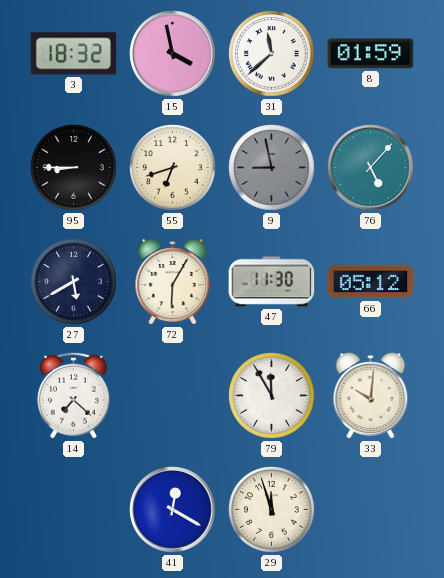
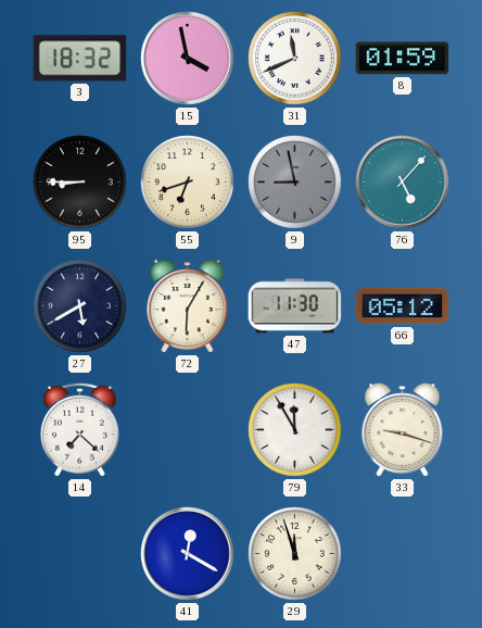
31: 11:38 -> 11:41 (295, 59)
33: 10:01 -> 9:18 (403, 430)
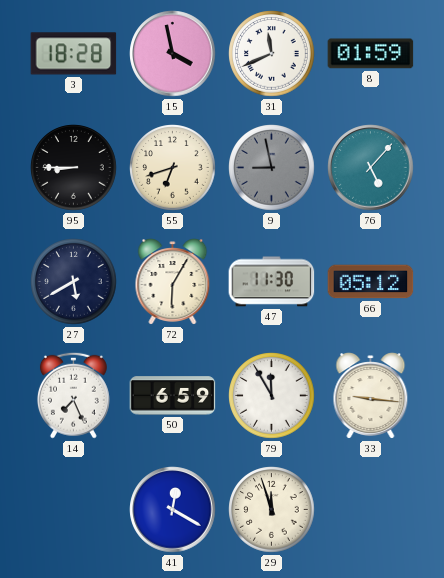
3: 18:32 -> 18:28 (74, 54)
14: 7:22 -> 7:26 (73, 395)
50: none -> 6:59 (173, 396)
33: 9:18 -> 9:16 (371, 396)
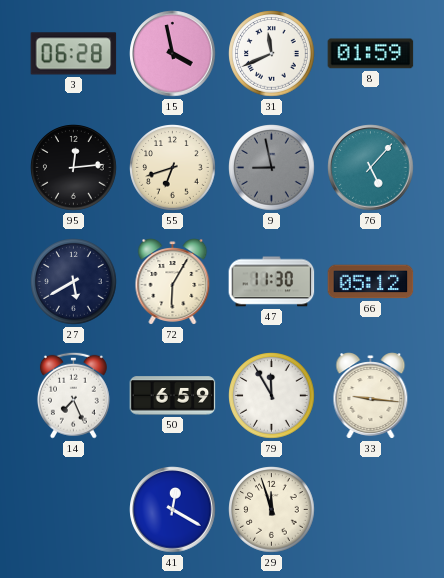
3: 18:28 -> 06:28 (74, 54)
95: 8:45 -> 12:14 (74, 168)
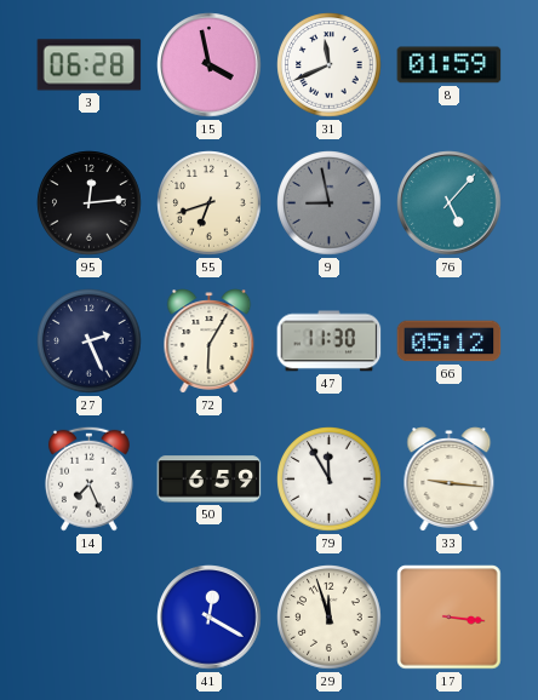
27: 5:40 -> 2:26 (90, 342)
17: none -> 3:16 (450, 618)
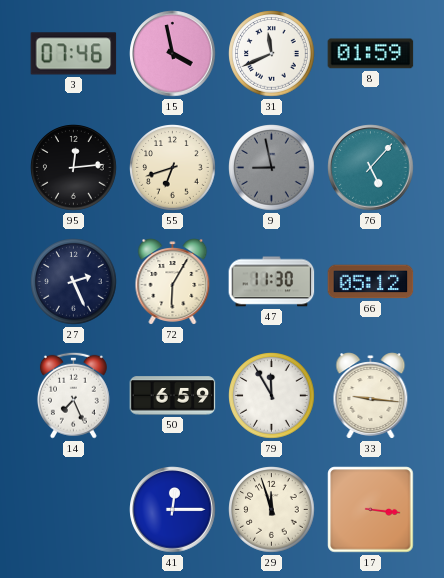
3: 06:28 -> 07:46 (74, 54)
41: 12:20 -> 12:15 (173, 510)
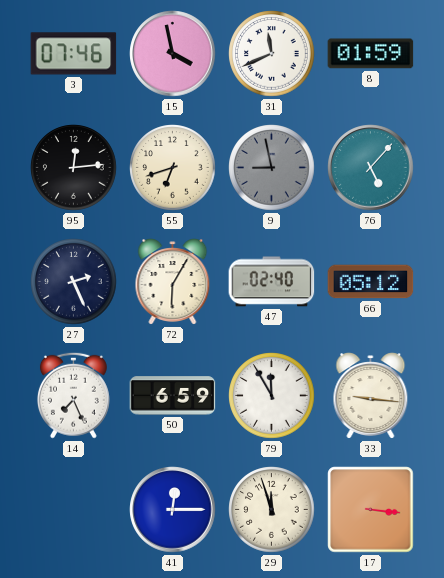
47: 11:30 -> 02:40 (272, 282)
